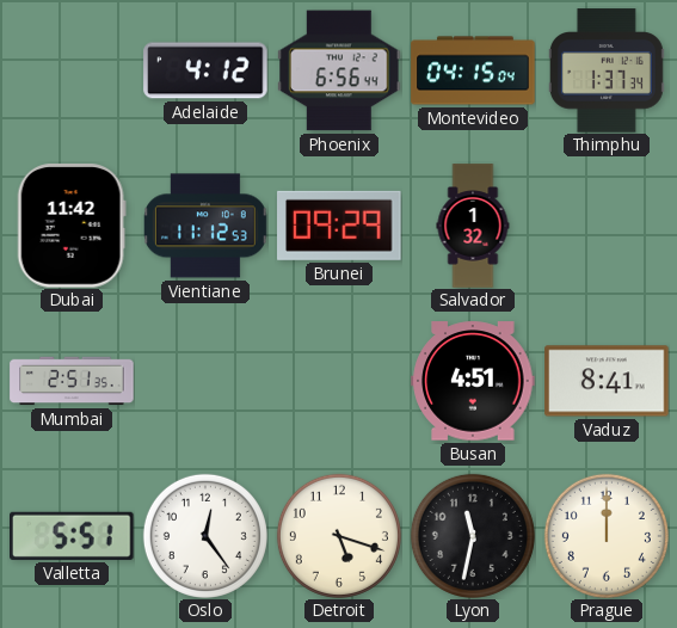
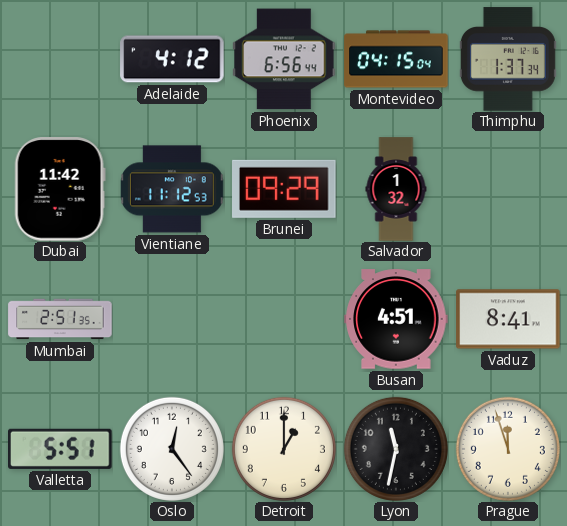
Detroit: 5:18 -> 1:00 (284, 449)
Prague: 12:00 -> 11:57 (508, 449)
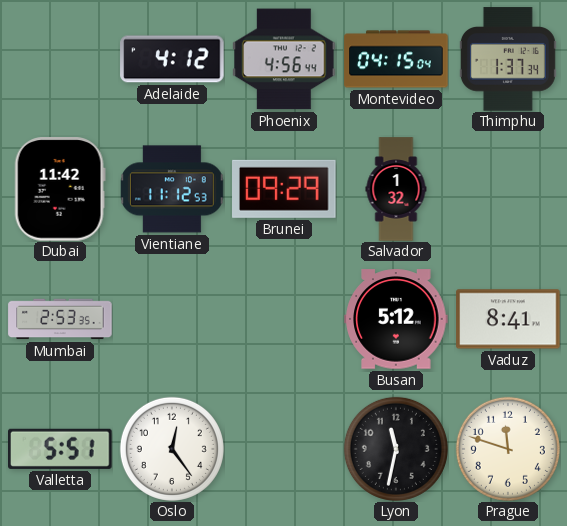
Phoenix: 6:56 -> 4:56 (284, 59)
Mumbai: 2:51 -> 2:53 (60, 319)
Busan: 4:51 -> 5:12 (396, 319)
Detroit: 1:00 -> none (284, 449)
Prague: 11:57 -> 11:48 (508, 449)
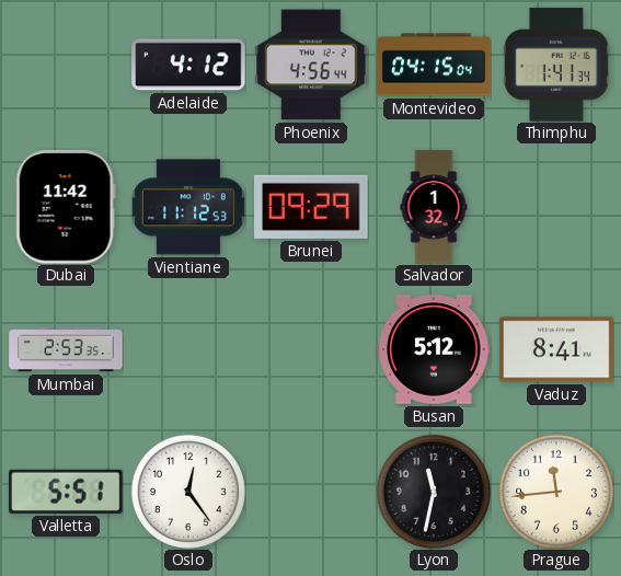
Thimphu: 1:37 -> 1:41 (556, 65)
Prague: 11:48 -> 11:44 (556, 492)
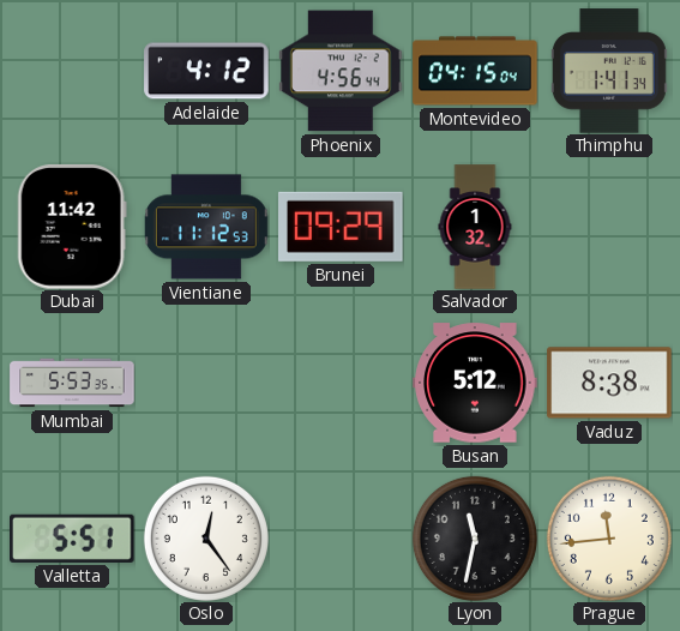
Mumbai: 2:53 -> 5:53 (72, 383)
Vaduz: 8:41 -> 8:38 (609, 383)
